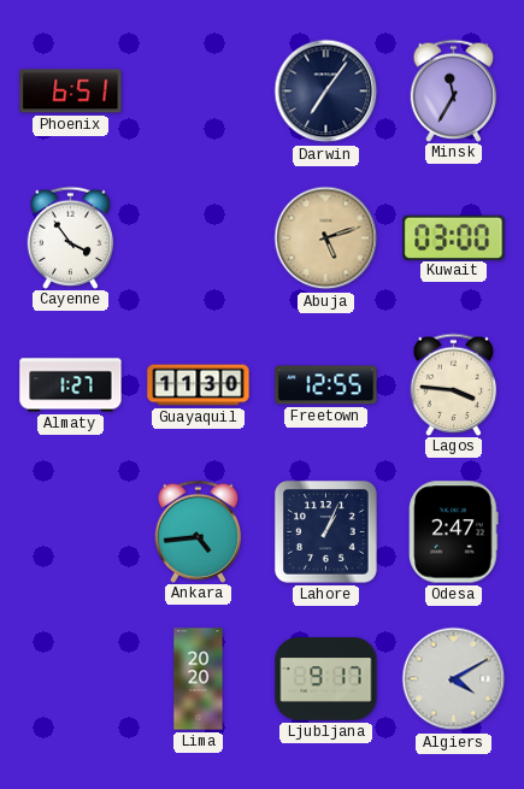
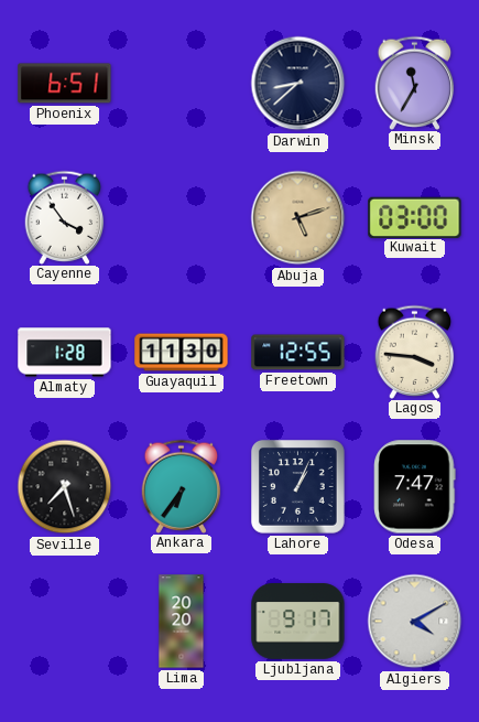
Darwin: 7:06 -> 8:38 (298, 84)
Almaty: 1:27 -> 1:28 (65, 353)
Seville: none -> 7:27 (65, 487)
Ankara: 4:44 -> 6:36 (182, 486)
Odesa: 2:47 -> 7:47 (415, 487)
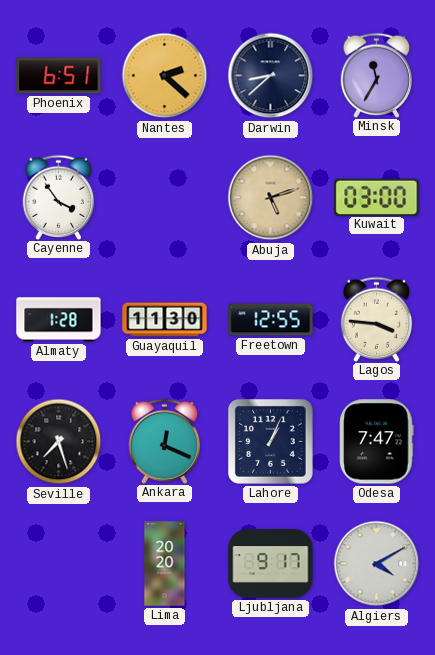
Nantes: none -> 2:22 (165, 76)
Ankara: 6:36 -> 12:19 (165, 441)
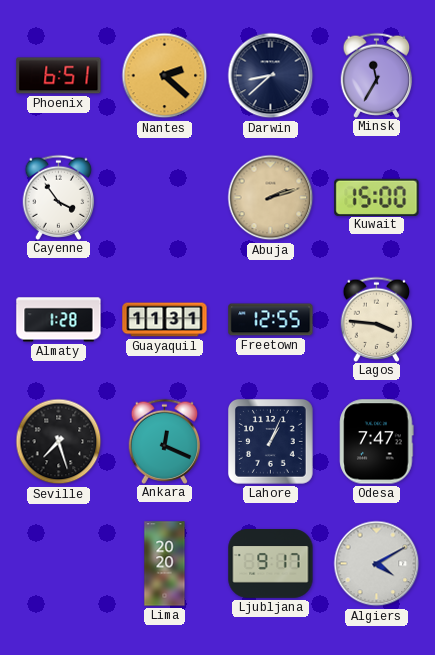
Abuja: 5:12 -> 2:12 (271, 198)
Kuwait: 03:00 -> 15:00 (377, 197)
Guayaquil: 11:30 -> 11:31 (165, 320)
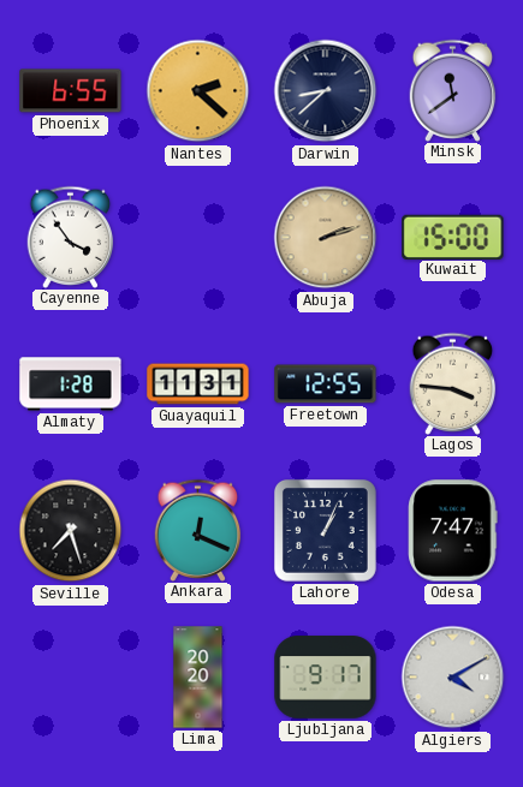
Phoenix: 6:51 -> 6:55 (71, 91)
Minsk: 11:35 -> 11:39 (453, 90)
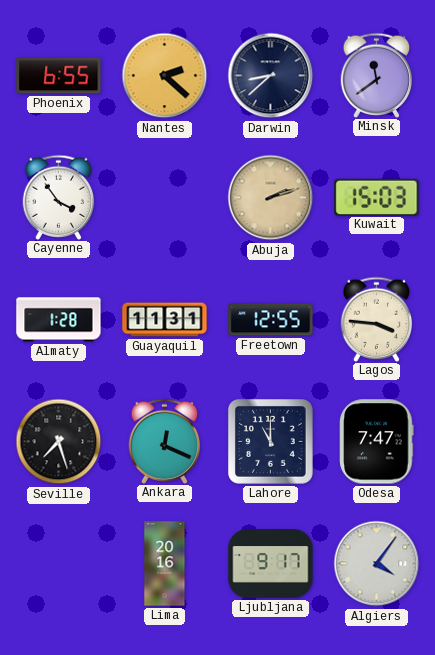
Kuwait: 15:00 -> 15:03 (377, 197)
Lahore: 1:04 -> 11:00 (271, 442)
Lima: 20:20 -> 20:16 (165, 564)
Algiers: 4:10 -> 4:06 (377, 564)
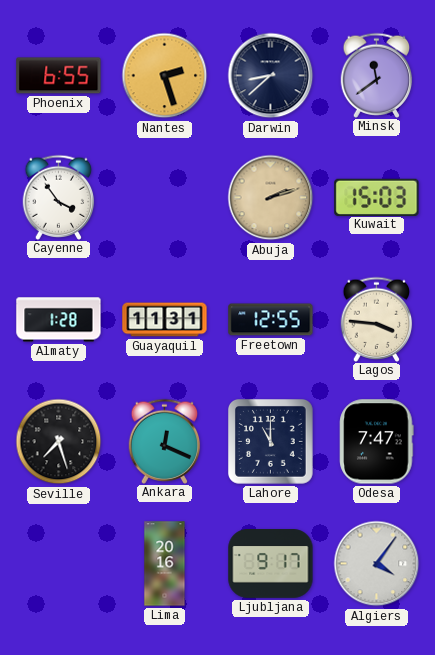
Nantes: 2:22 -> 2:27 (165, 76)
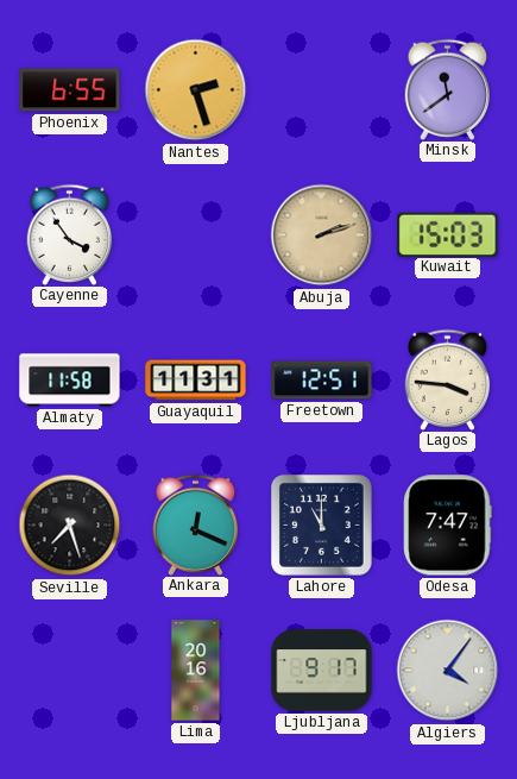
Darwin: 8:38 -> none (271, 76)
Almaty: 1:28 -> 11:58 (70, 381)
Freetown: 12:55 -> 12:51 (322, 381)
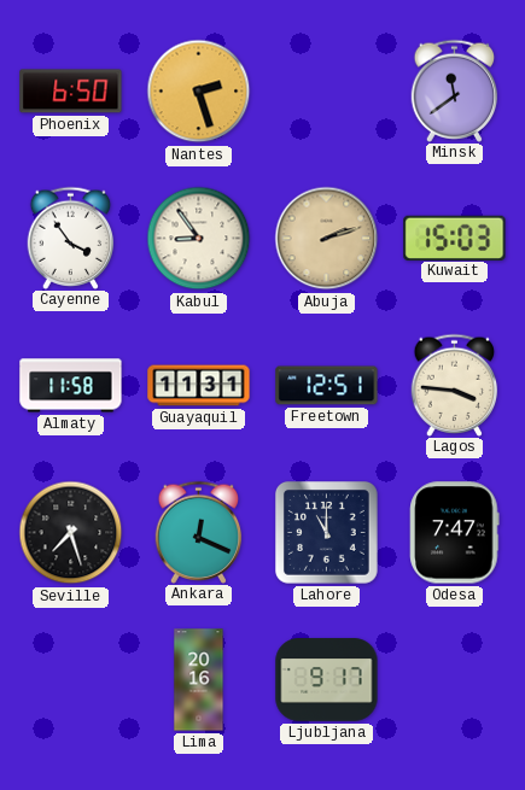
Phoenix: 6:55 -> 6:50 (71, 92)
Kabul: none -> 8:54 (199, 239)
Algiers: 4:06 -> none (448, 671)
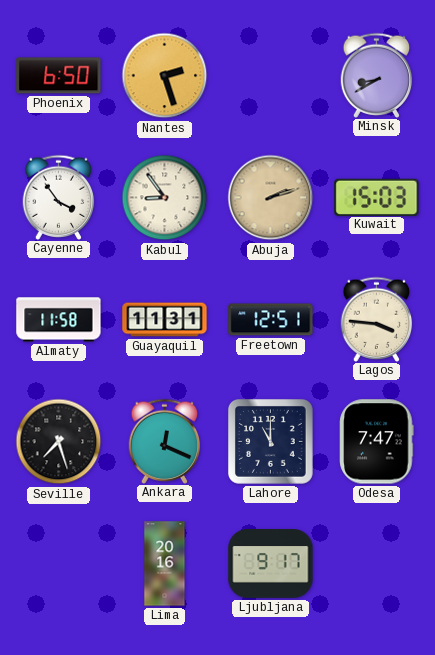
Minsk: 11:39 -> 8:40 (377, 75)
